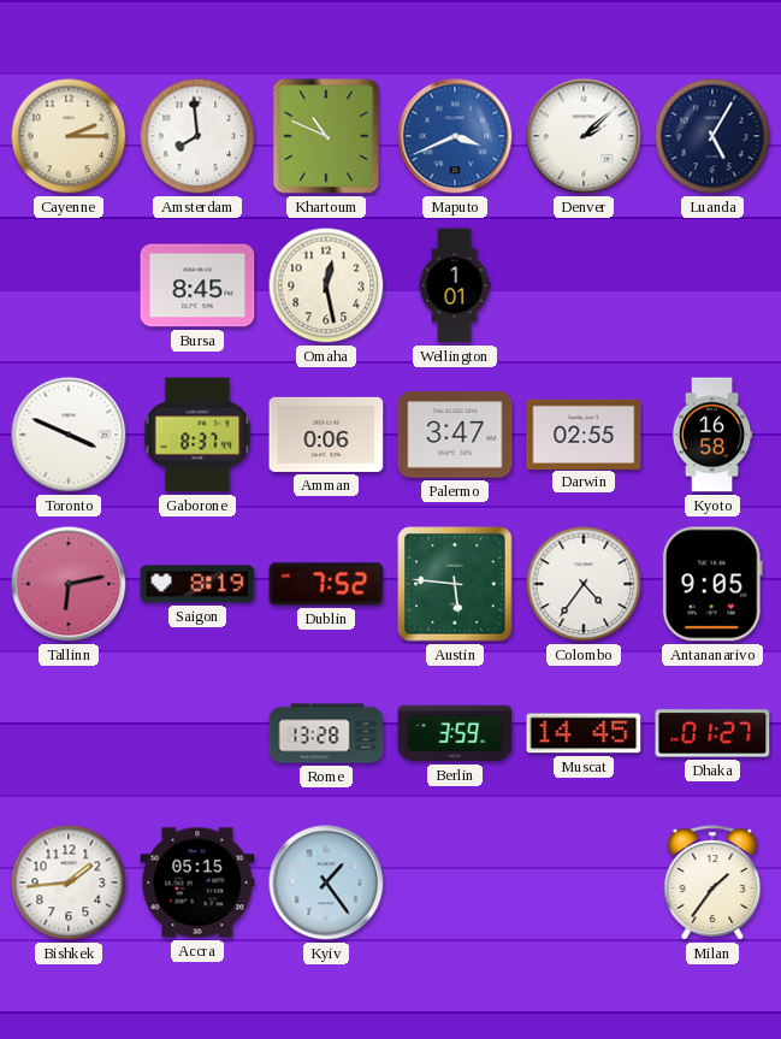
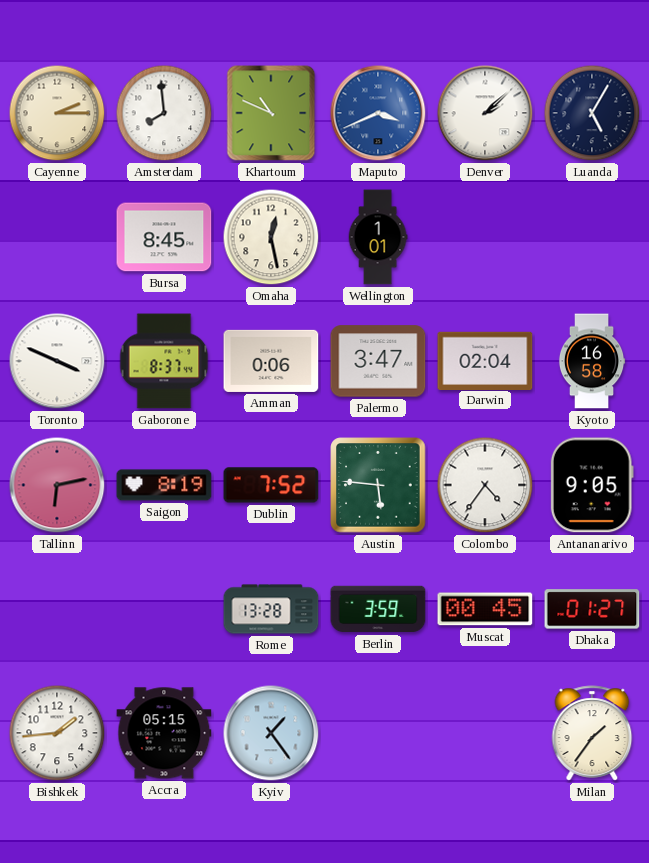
Darwin: 02:55 -> 02:04 (485, 360)
Muscat: 14:45 -> 00:45 (485, 609)
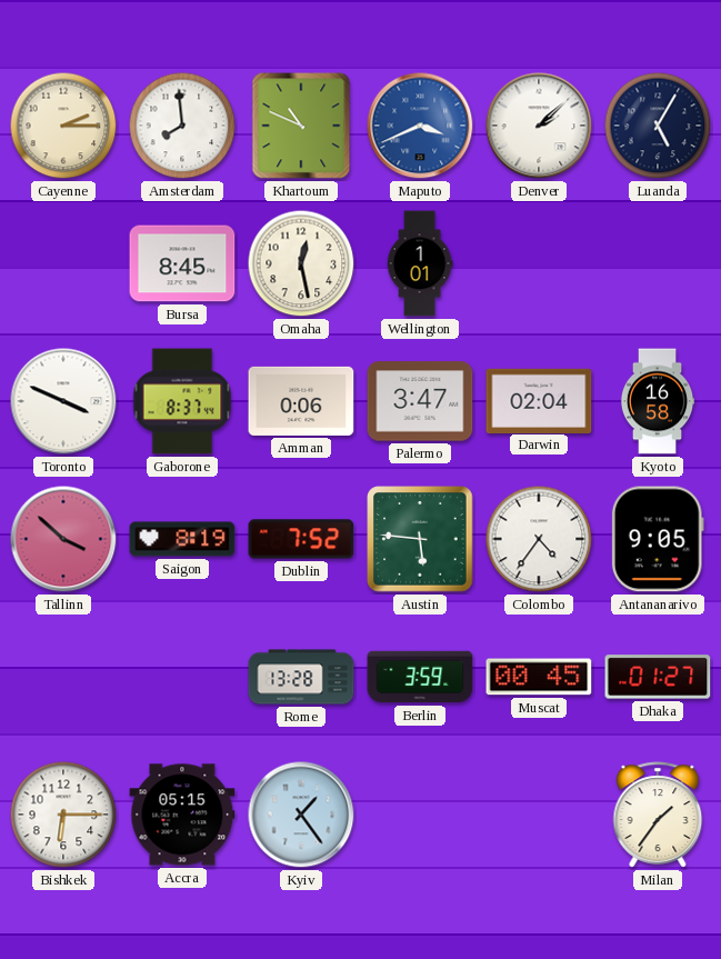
Tallinn: 6:13 -> 3:52 (63, 539)
Bishkek: 1:44 -> 6:15 (63, 815)
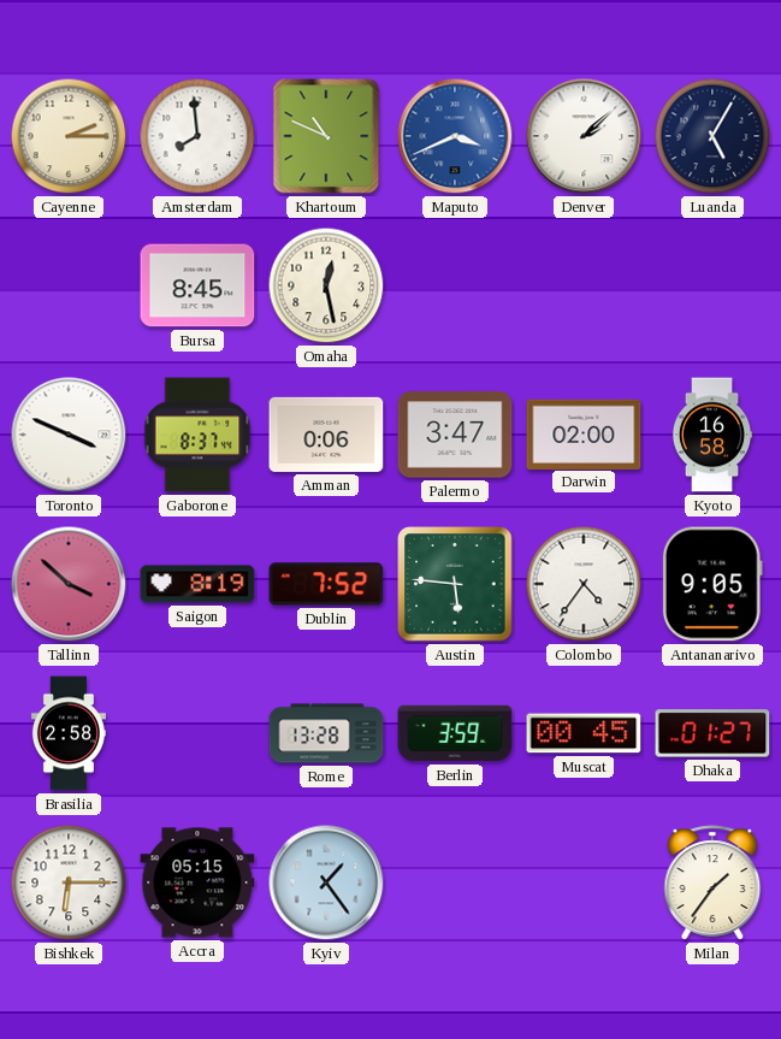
Wellington: 1:01 -> none (420, 263)
Darwin: 02:04 -> 02:00 (584, 433)
Brasilia: none -> 2:58 (69, 733)
